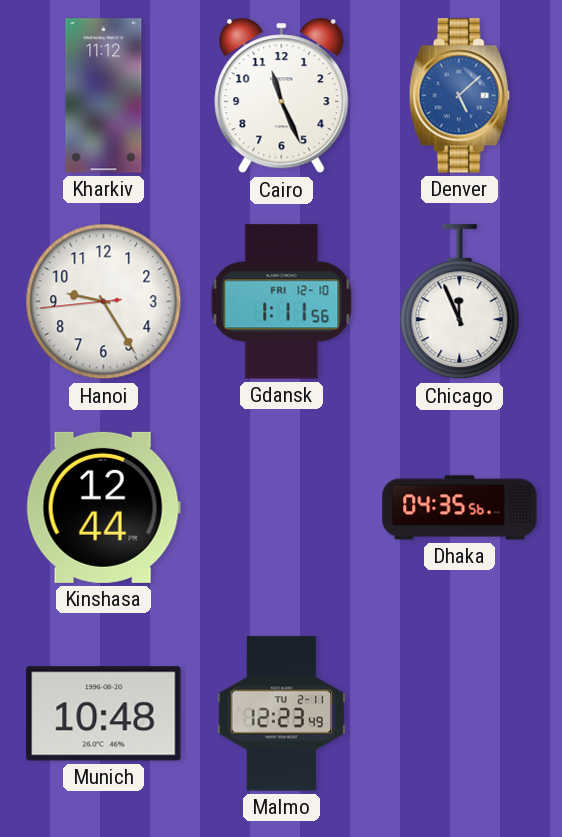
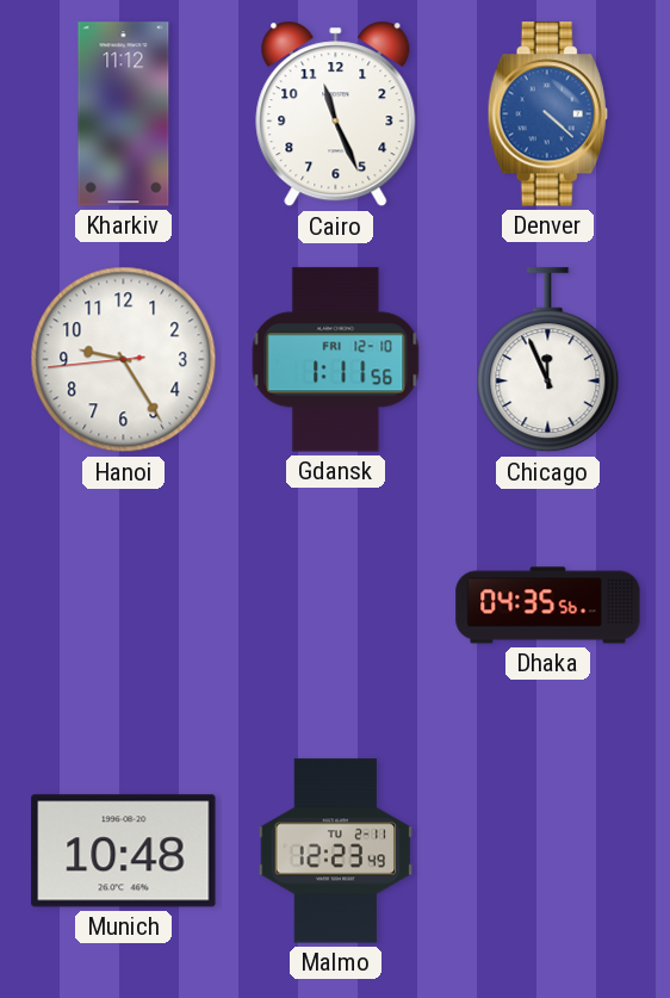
Denver: 5:08 -> 4:22 (547, 114)
Kinshasa: 12:44 -> none (103, 507)
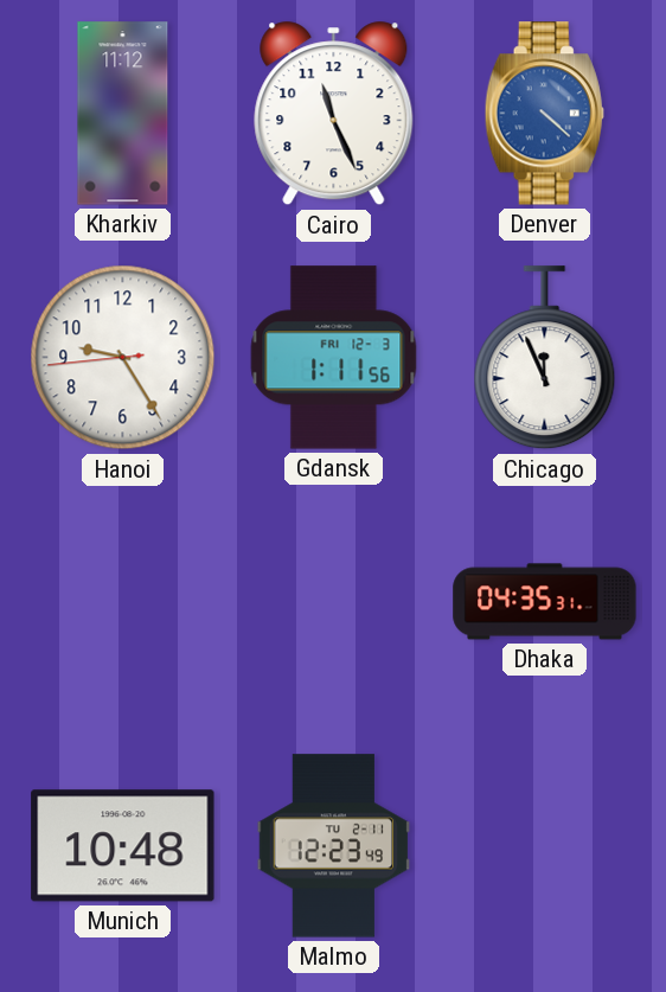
Gdansk date: FRI 12-10 -> FRI 12-3 (334, 358)
Dhaka: 04:35:56 -> 04:35:31 (545, 602)
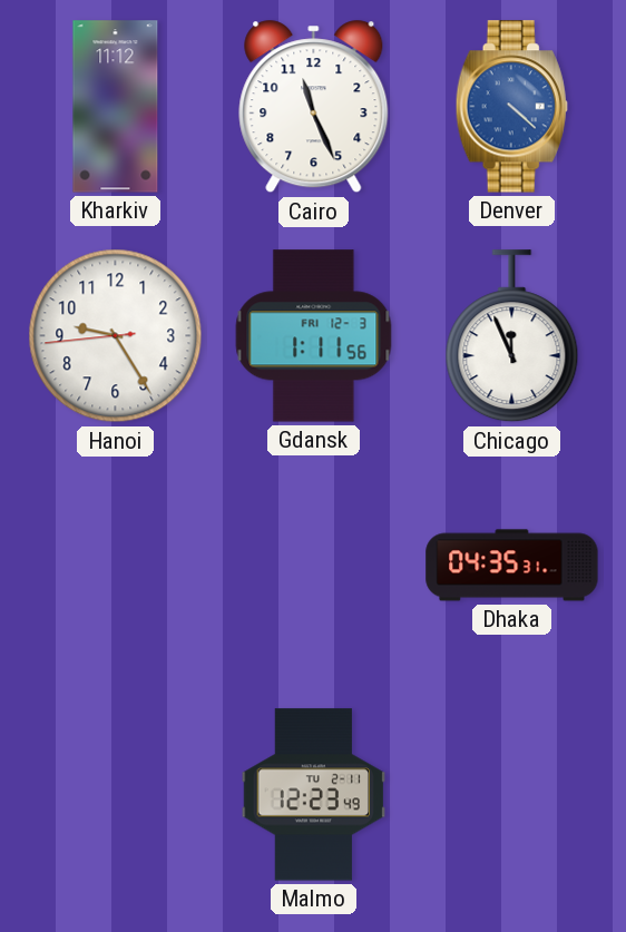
Munich: 10:48 -> none (123, 846)
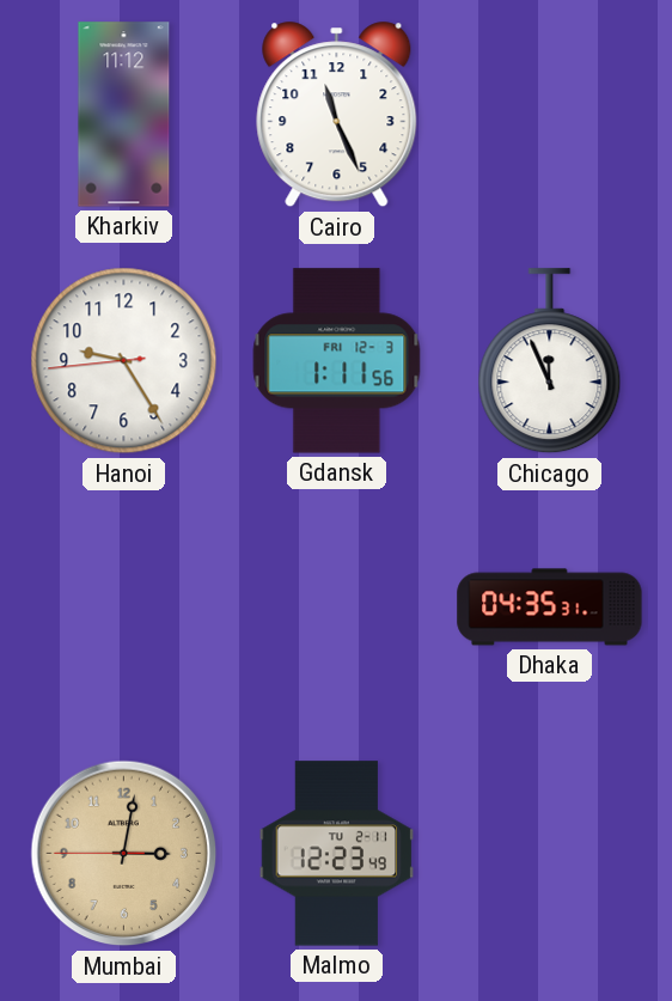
Denver: 4:22 -> none (511, 107)
Mumbai: none -> 3:01 (124, 854)
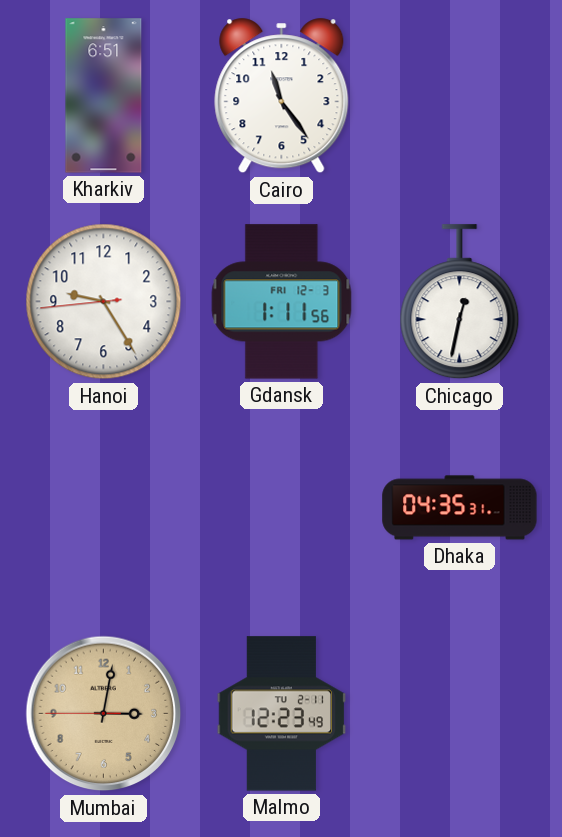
Kharkiv: 11:12 -> 6:51 (104, 96)
Cairo: 11:26 -> 11:24 (282, 96)
Chicago: 11:56 -> 12:32 (460, 302)
